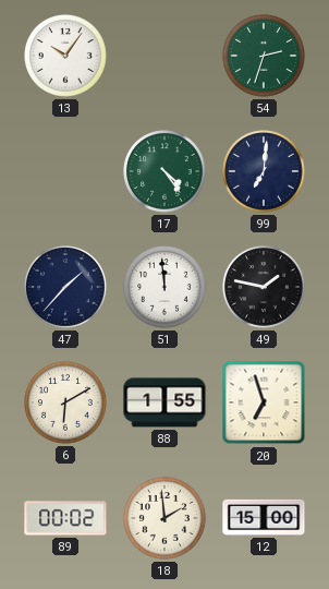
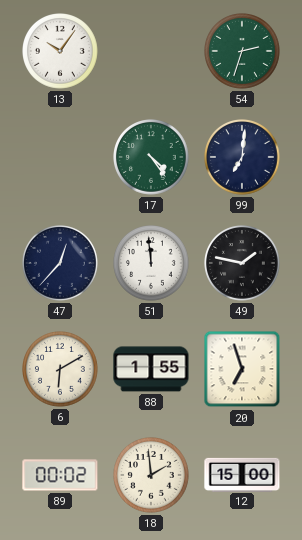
47: 1:37 -> 12:37 (61, 264)
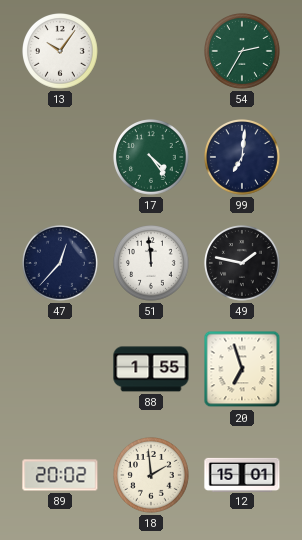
54: 2:33 -> 2:35 (243, 52)
6: 6:10 -> none (61, 370)
89: 00:02 -> 20:02 (60, 475)
12: 15:00 -> 15:01 (242, 474)
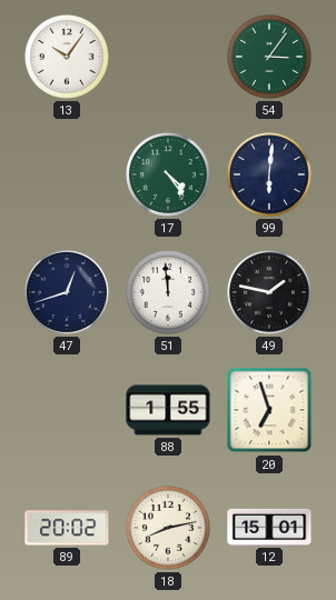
54: 2:35 -> 3:06 (270, 58)
99: 7:01 -> 6:01 (270, 176)
47: 12:37 -> 12:42 (68, 293)
18: 1:59 -> 8:13 (169, 529)
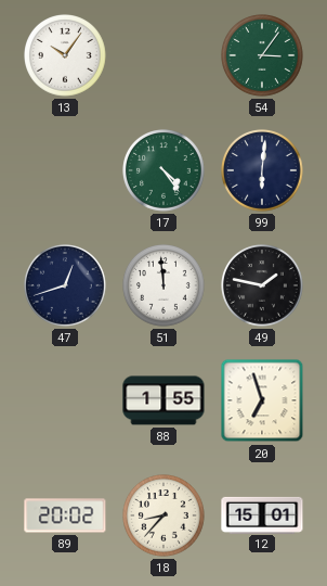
18: 8:13 -> 8:37 (165, 517)
